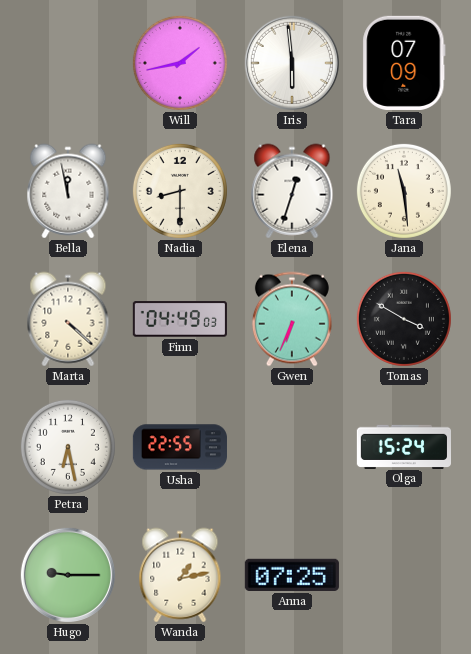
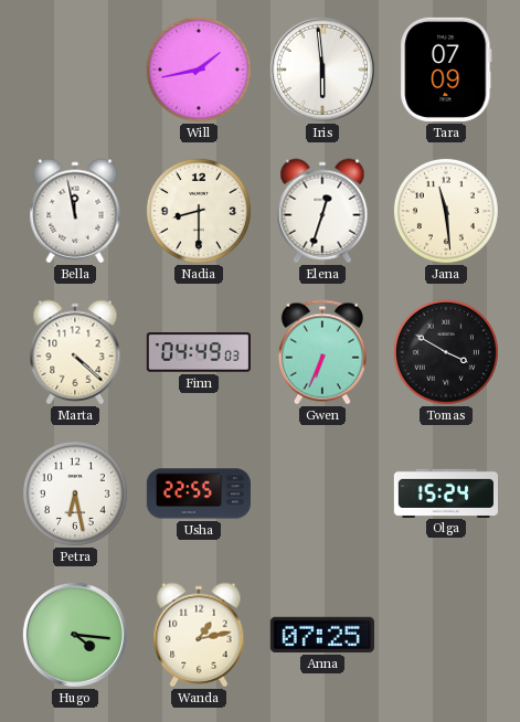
Hugo: 9:15 -> 4:16 (75, 635)
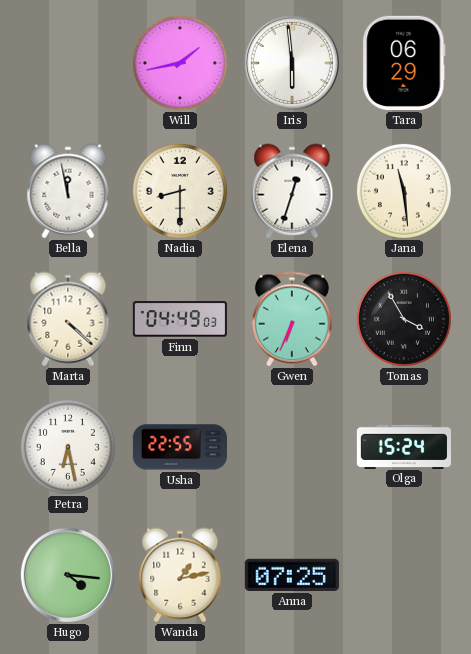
Tara: 07:09 -> 06:29 (404, 63)
Tomas: 3:50 -> 3:55 (404, 319)
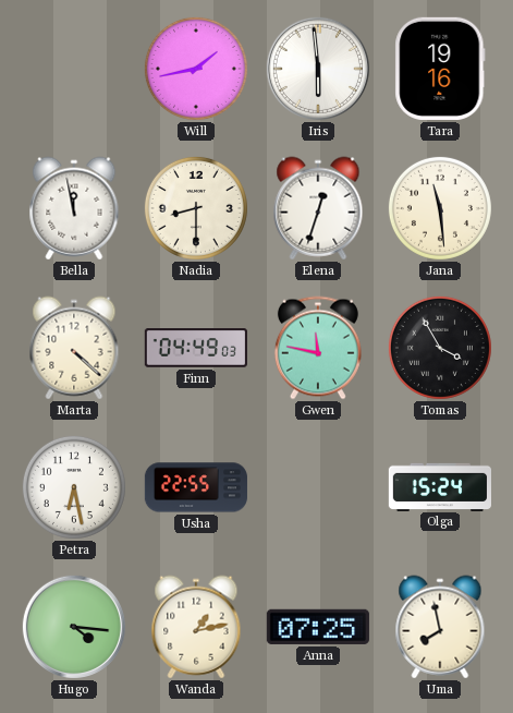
Tara: 06:29 -> 19:16 (440, 69)
Gwen: 6:34 -> 11:47 (318, 348)
Uma: none -> 7:58 (440, 627)
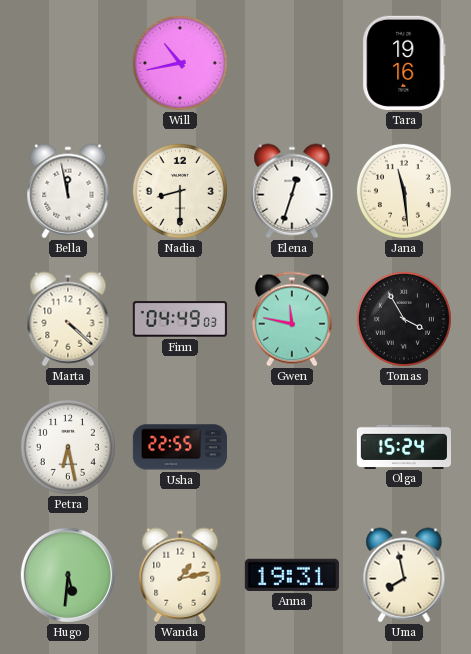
Will: 1:43 -> 10:43 (180, 63)
Iris: 5:59 -> none (318, 69)
Hugo: 4:16 -> 5:31 (68, 575)
Anna: 07:25 -> 19:31 (292, 575)
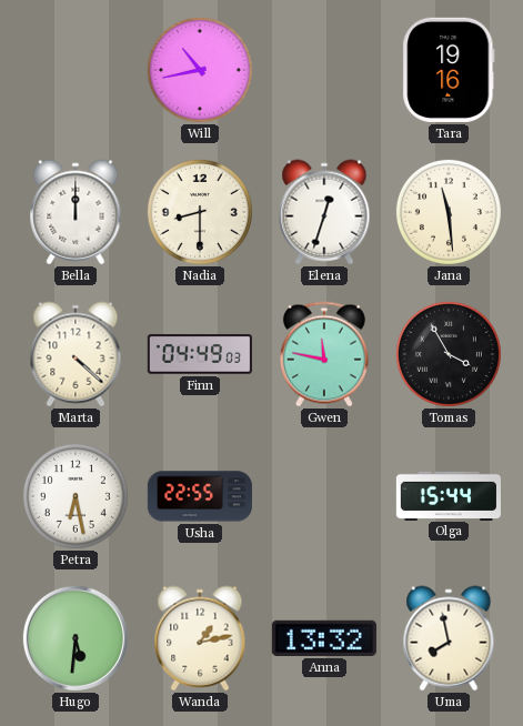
Bella: 11:58 -> 12:00 (76, 212)
Olga: 15:24 -> 15:44 (447, 495)
Anna: 19:31 -> 13:32 (324, 638)
